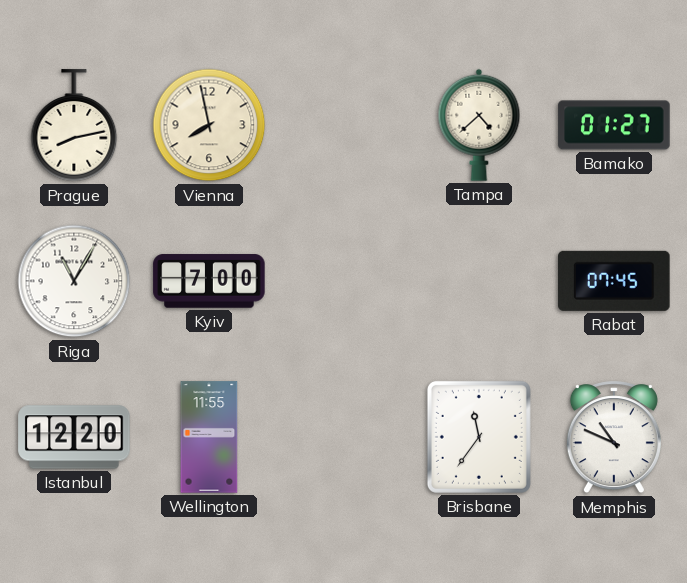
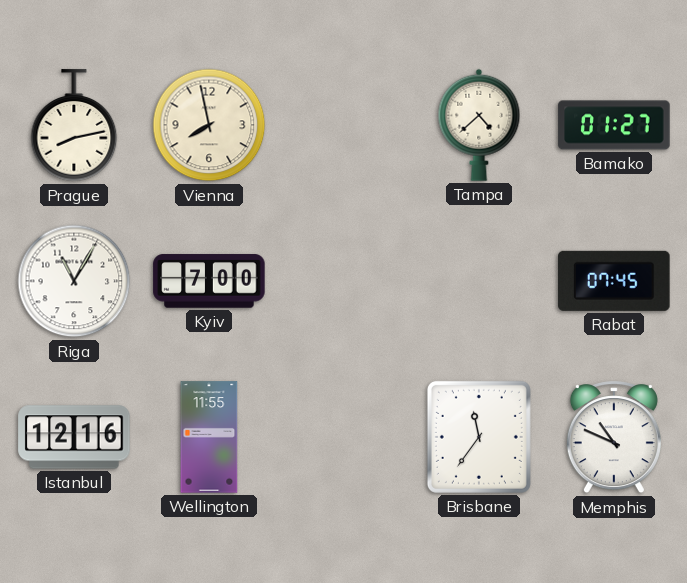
Istanbul: 12:20 -> 12:16 (74, 437)
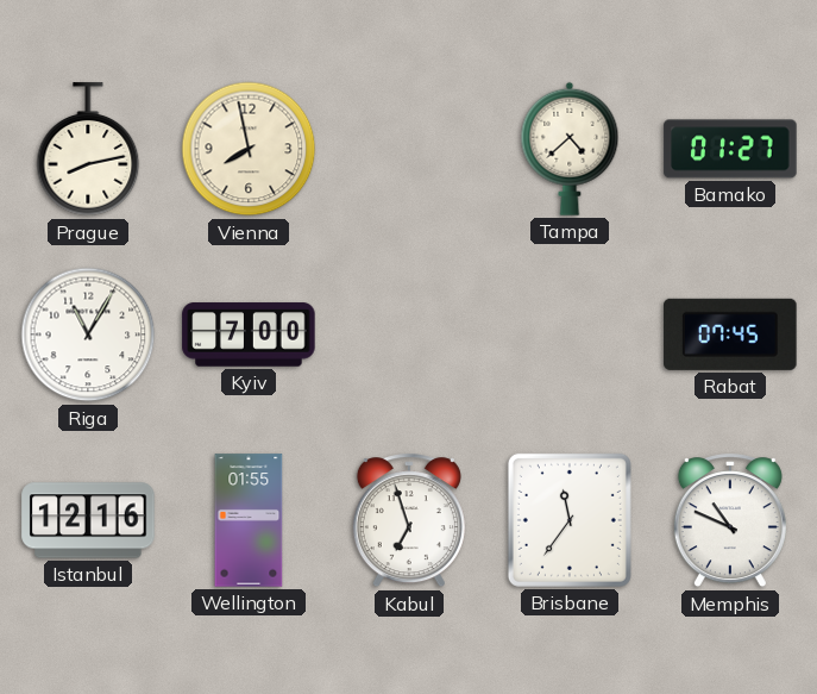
Wellington: 11:55 -> 01:55 (249, 520)
Kabul: none -> 6:57 (409, 521)
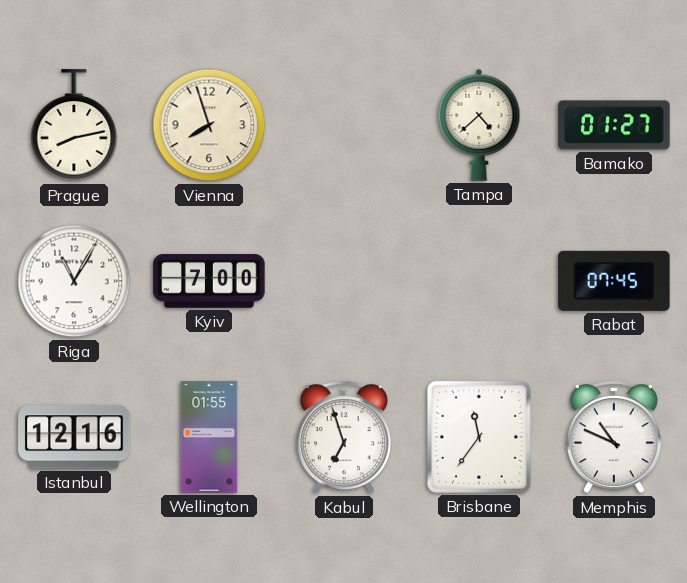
Vienna: 7:58 -> 7:57 (209, 125)
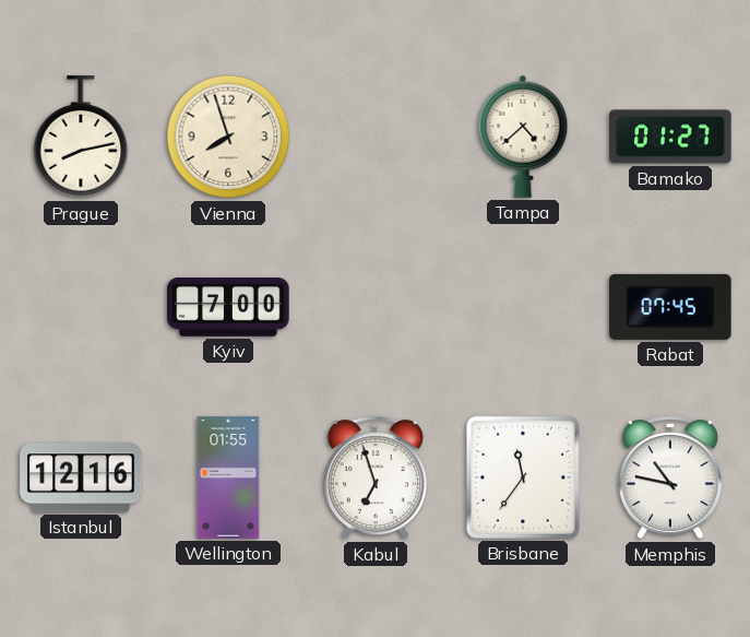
Riga: 11:05 -> none (74, 281)
Memphis: 10:49 -> 10:47 (670, 479)
